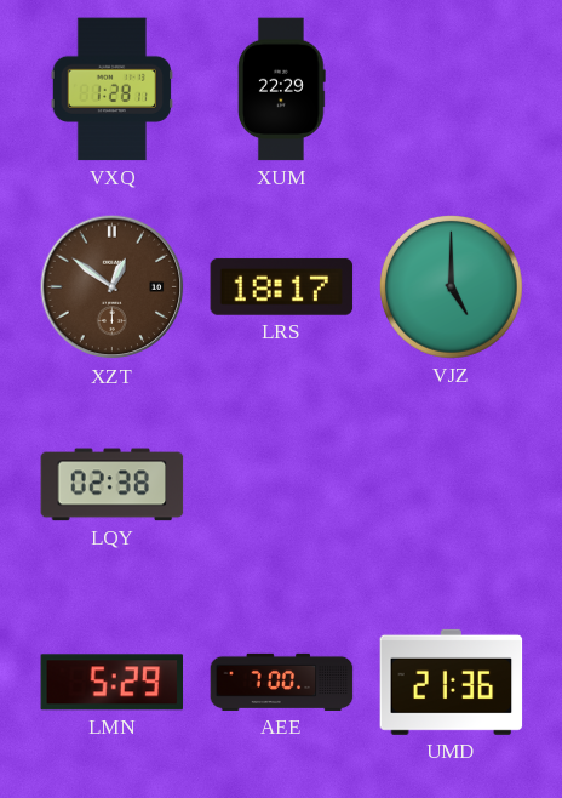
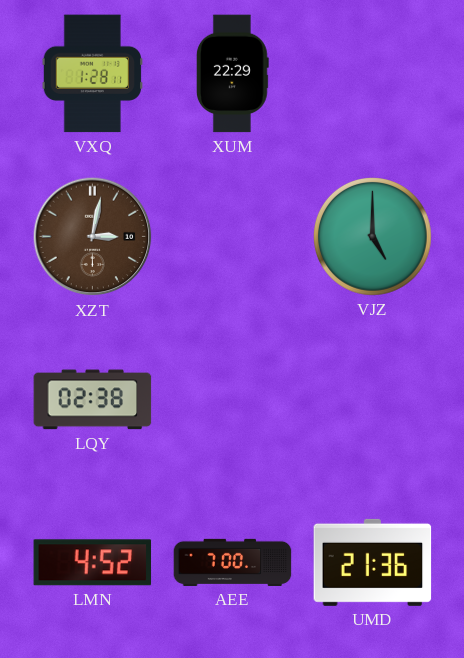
XZT: 12:51 -> 3:02 (93, 237)
LRS: 18:17 -> none (282, 286)
LMN: 5:29 -> 4:52 (93, 563)
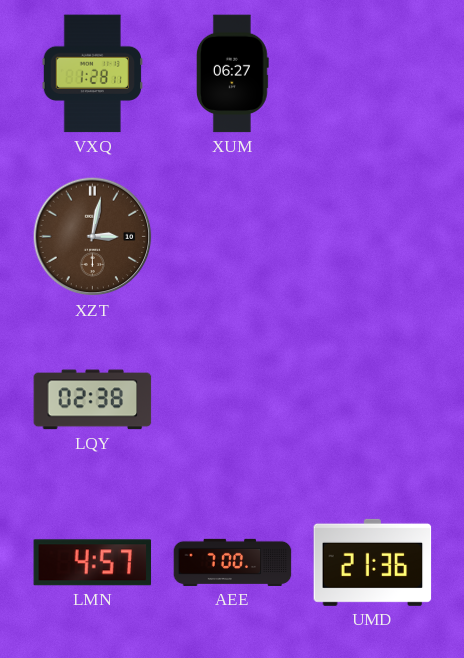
XUM: 22:29 -> 06:27 (232, 74)
VJZ: 5:00 -> none (373, 237)
LMN: 4:52 -> 4:57 (93, 563)
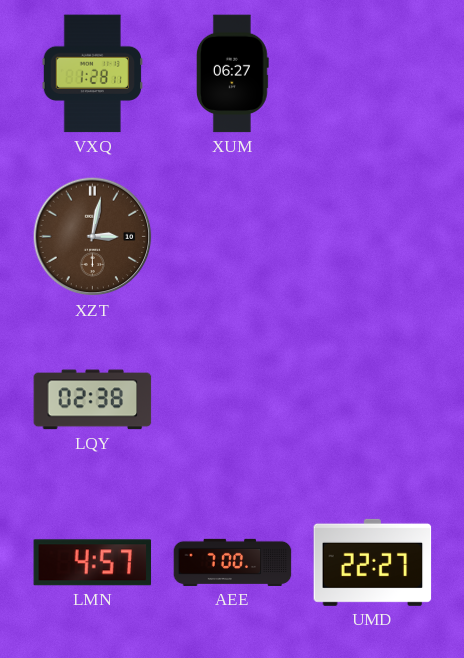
UMD: 21:36 -> 22:27 (373, 562)
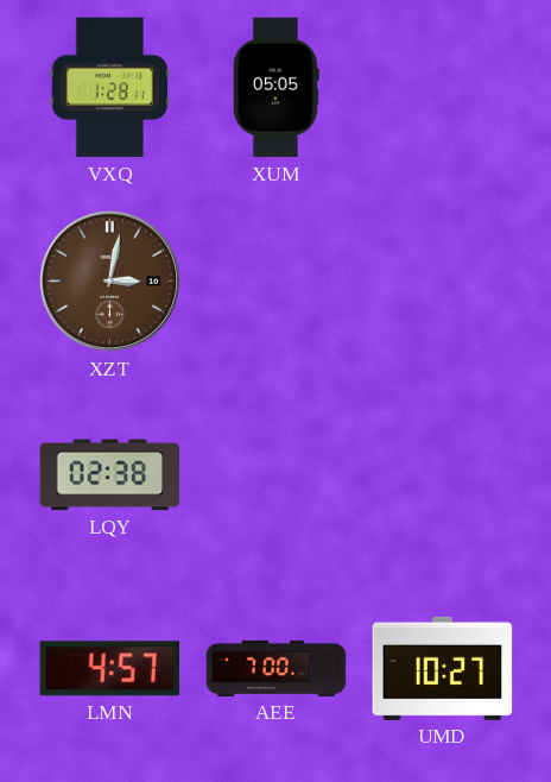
XUM: 06:27 -> 05:05 (275, 88)
UMD: 22:27 -> 10:27 (443, 668)
